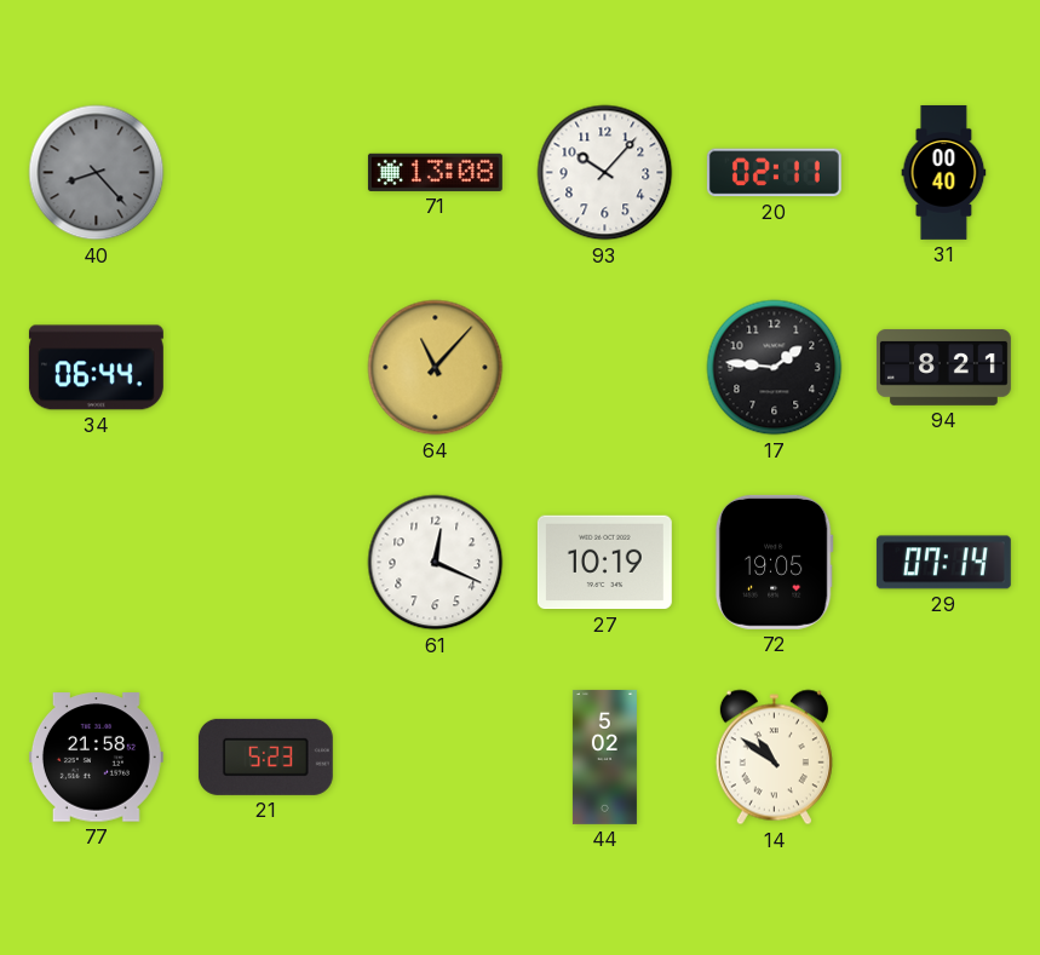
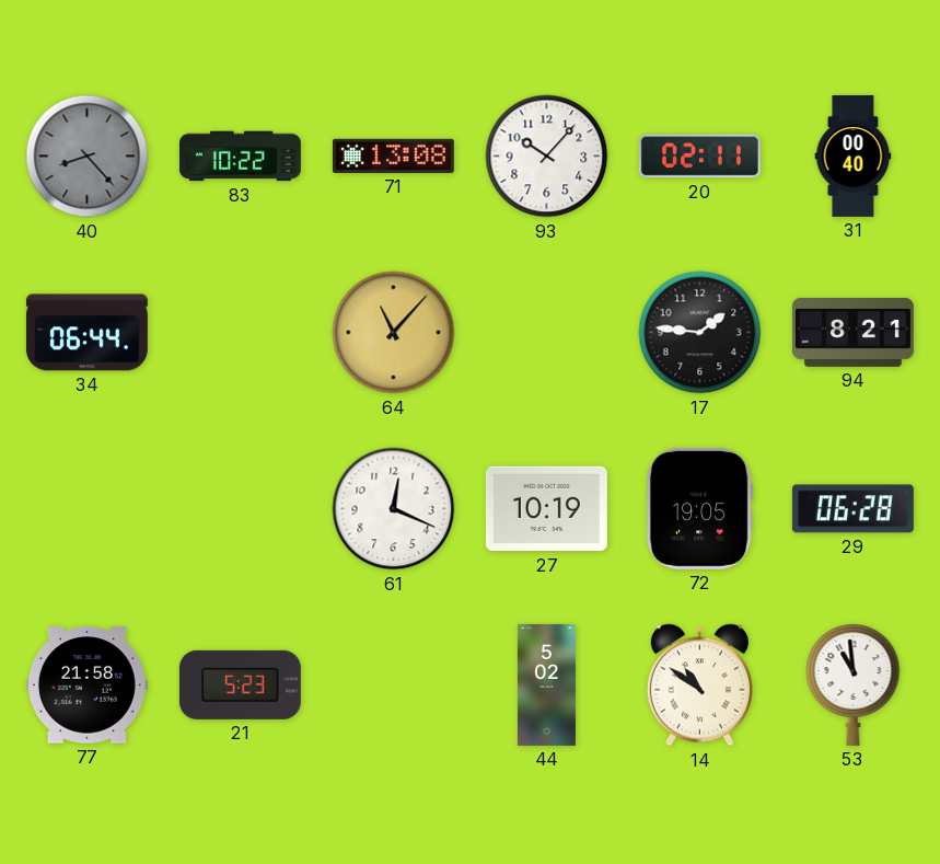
83: none -> 10:22 (240, 157)
29: 07:14 -> 06:28 (852, 509)
53: none -> 10:59 (854, 684)
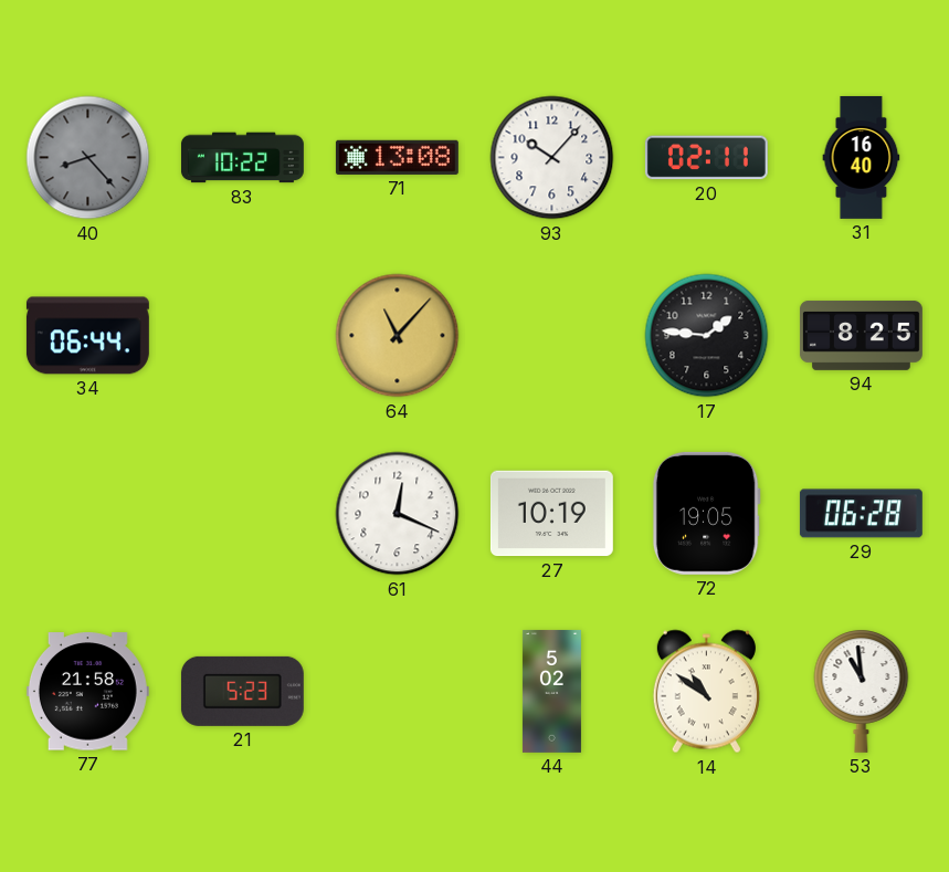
31: 00:40 -> 16:40 (862, 157)
94: 8:21 -> 8:25 (861, 335)
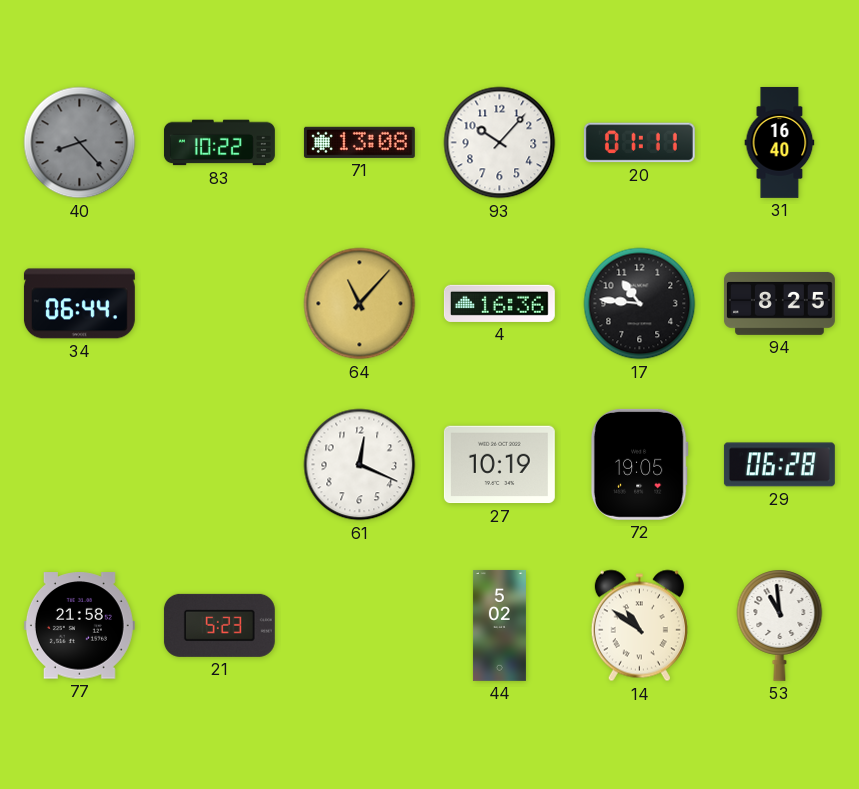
20: 02:11 -> 01:11 (639, 143)
4: none -> 16:36 (499, 303)
17: 1:46 -> 10:46 (640, 304)
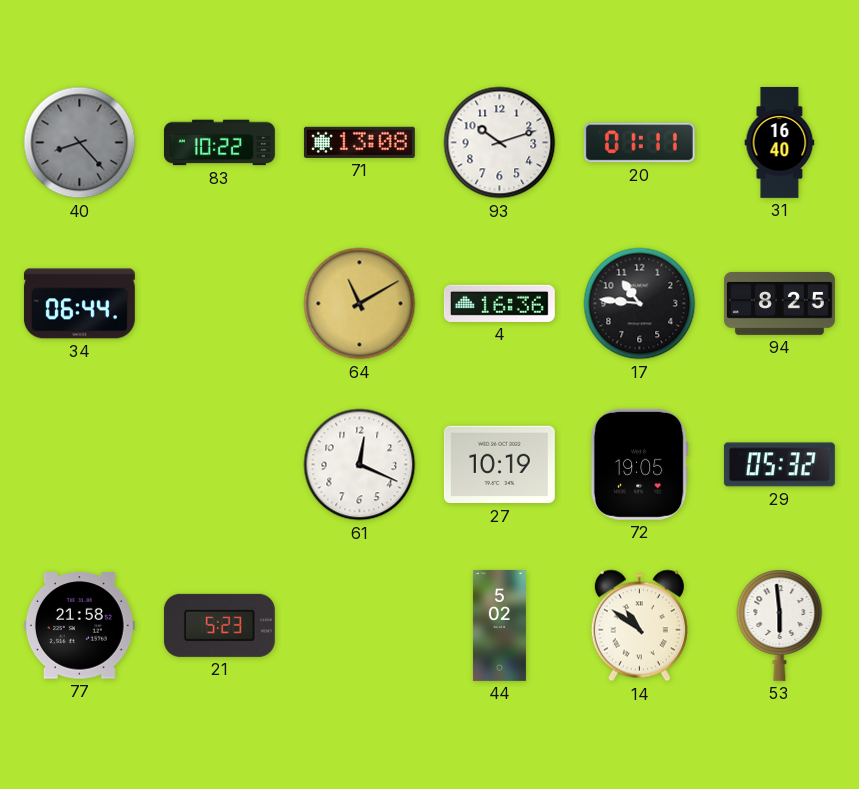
93: 10:07 -> 10:12 (500, 143)
64: 11:07 -> 11:10 (360, 304)
29: 06:28 -> 05:32 (779, 465)
53: 10:59 -> 5:59 (780, 625)
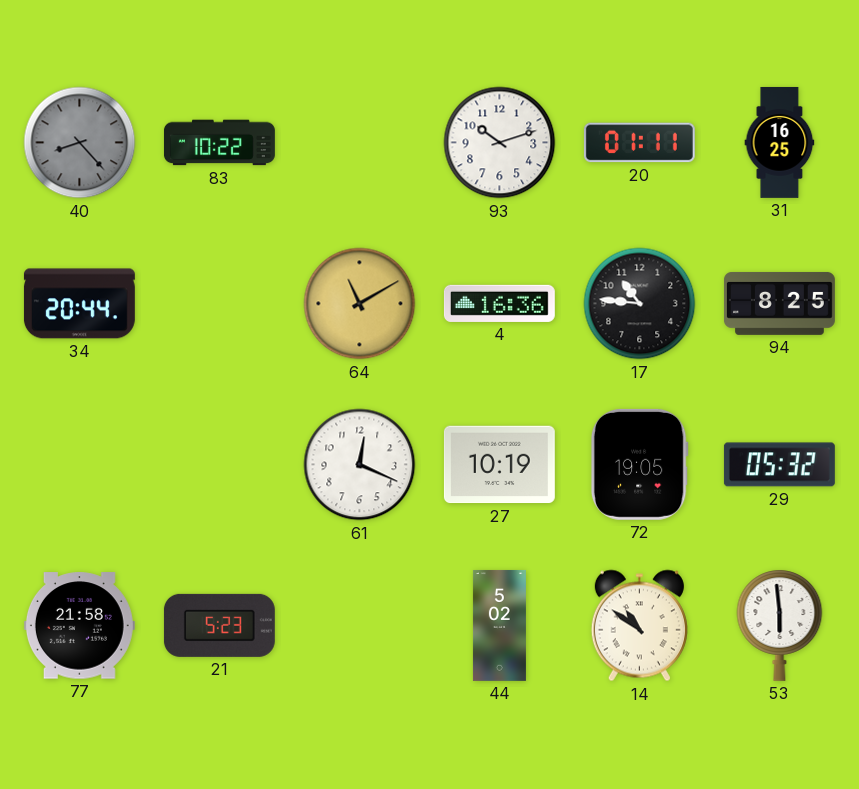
71: 13:08 -> none (359, 142)
31: 16:40 -> 16:25 (780, 142)
34: 06:44 -> 20:44 (79, 304)
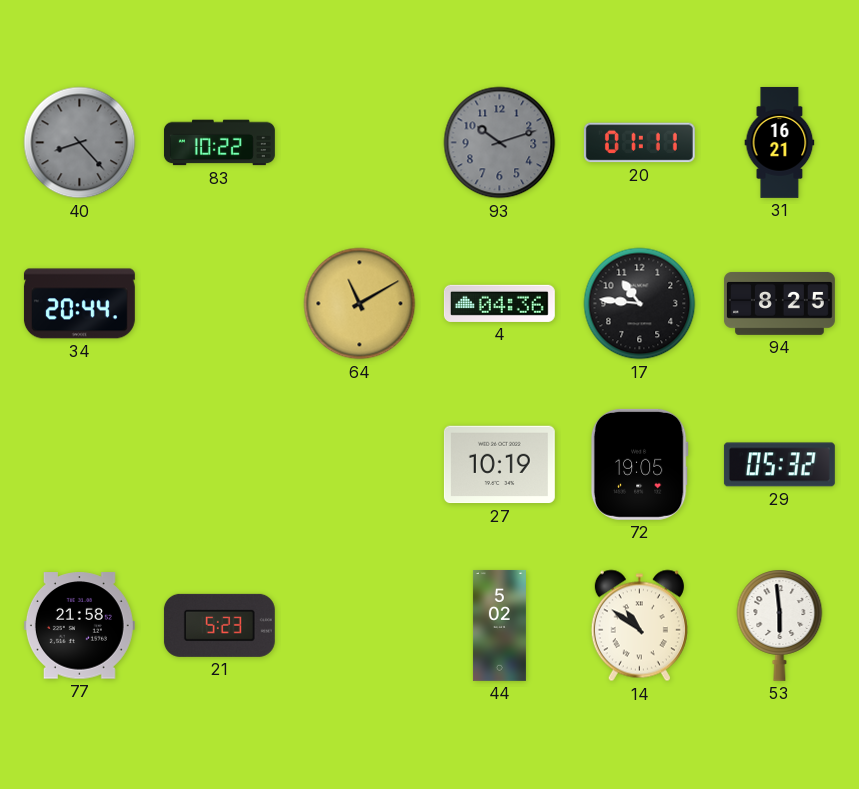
93 dial: white -> grey (500, 143)
31: 16:25 -> 16:21 (780, 142)
4: 16:36 -> 04:36 (499, 303)
61: 12:19 -> none (360, 465)
